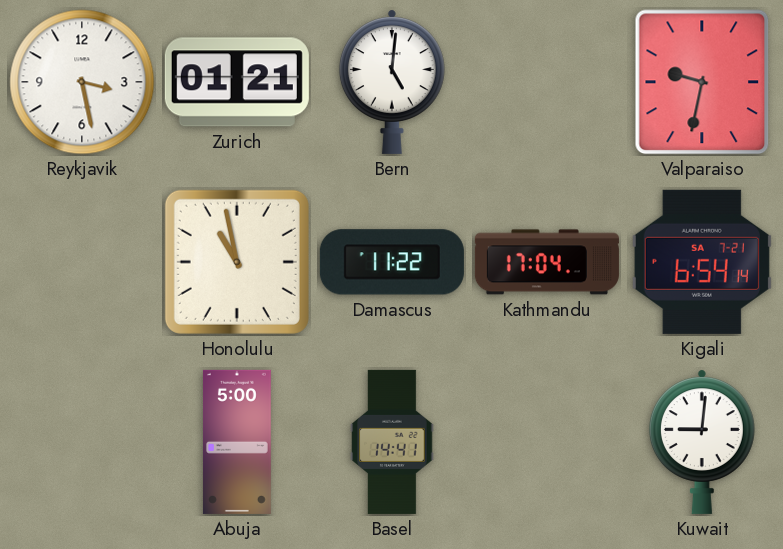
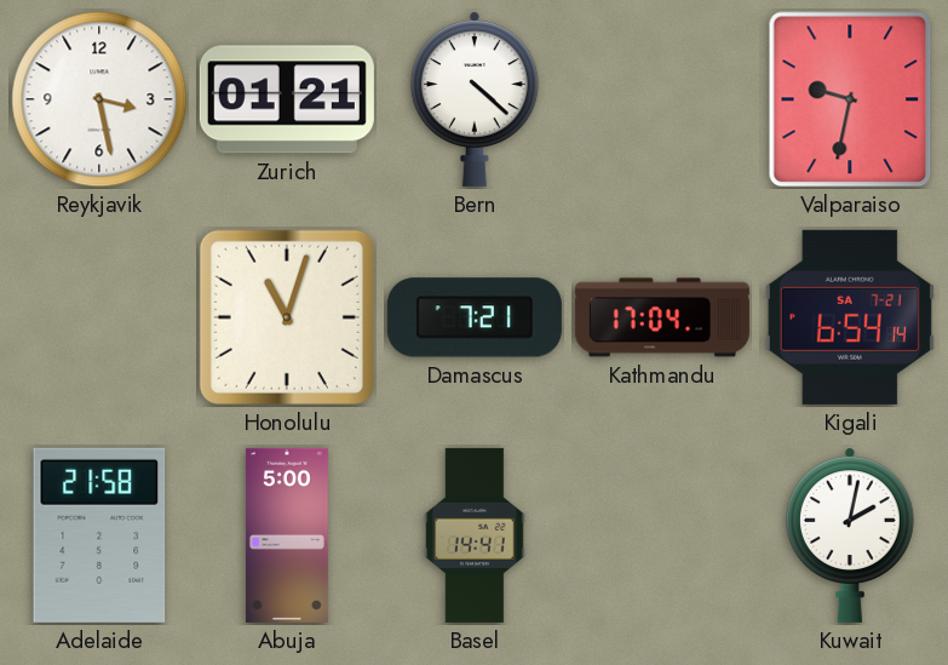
Bern: 5:01 -> 4:22 (475, 99)
Honolulu: 10:58 -> 11:03 (287, 317)
Damascus: 11:22 -> 7:21 (475, 317)
Adelaide: none -> 21:58 (99, 535)
Kuwait: 9:01 -> 2:02 (850, 535)
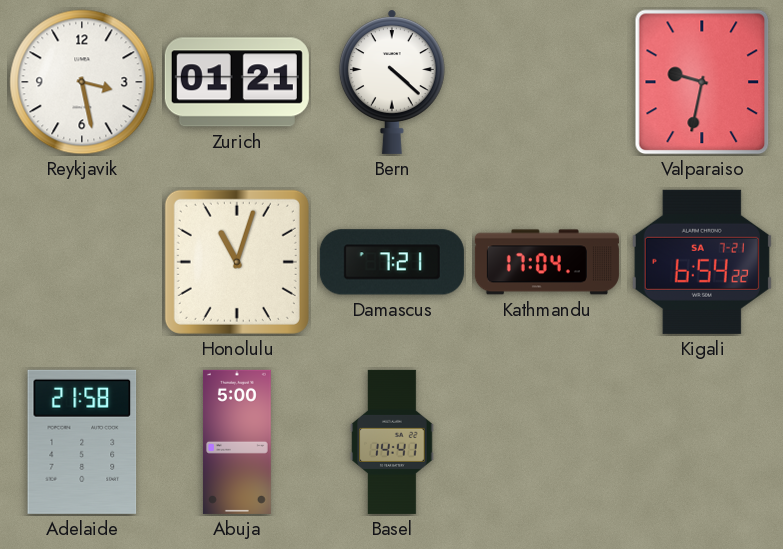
Kigali: 6:54:14 -> 6:54:22 (702, 262)
Kuwait: 2:02 -> none (850, 535)
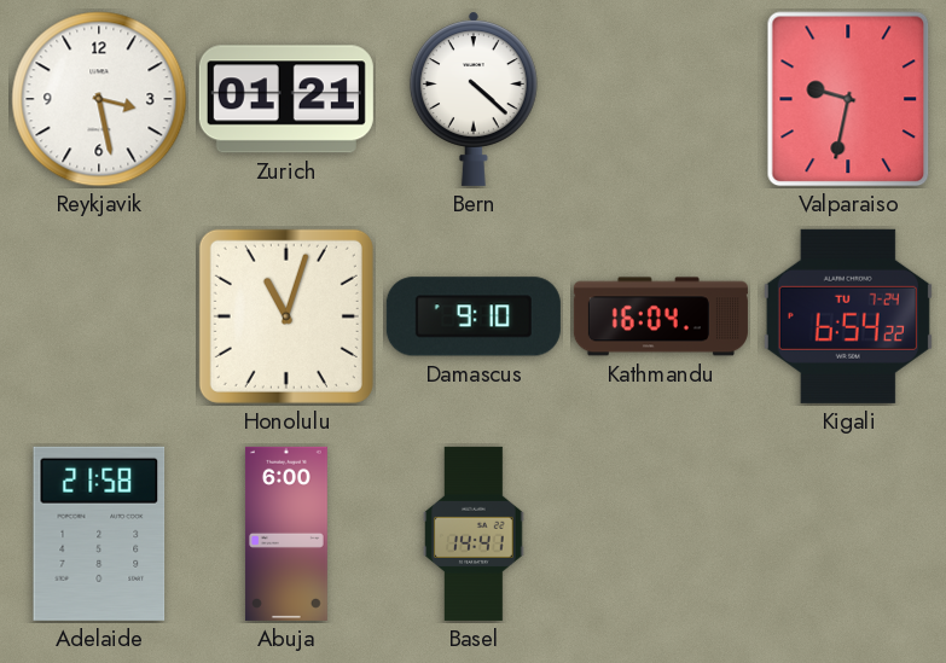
Damascus: 7:21 -> 9:10 (474, 316)
Kathmandu: 17:04 -> 16:04 (661, 316)
Kigali date: SA 7-21 -> TU 7-24 (848, 316)
Abuja: 5:00 -> 6:00 (286, 534)
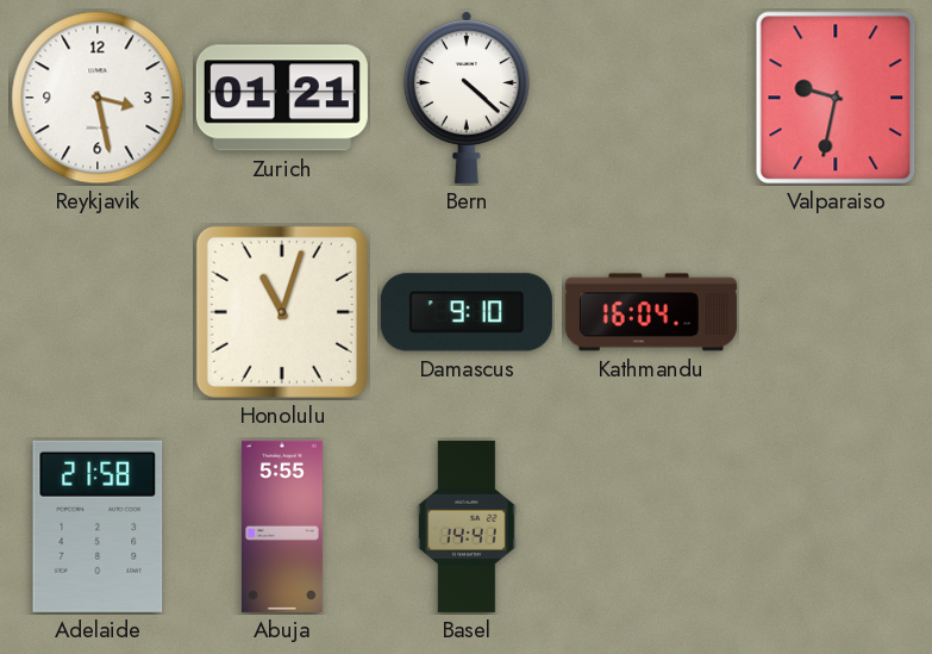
Kigali: 6:54 -> none (848, 316)
Abuja: 6:00 -> 5:55 (282, 527)
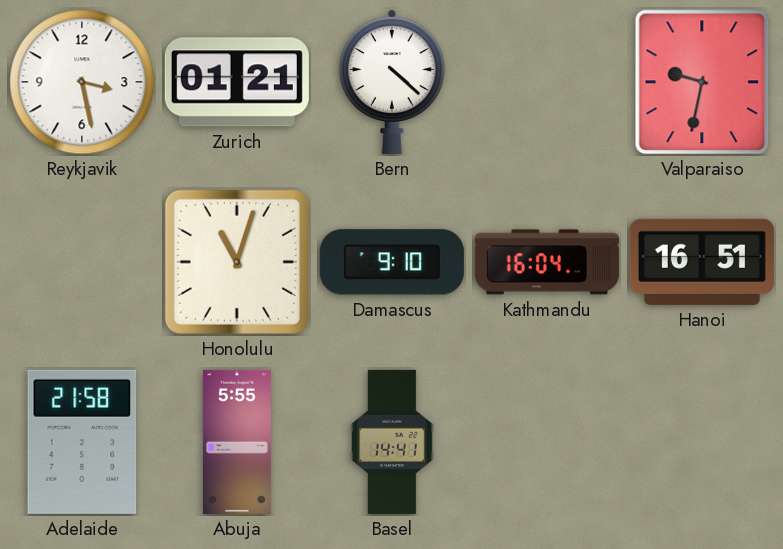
Hanoi: none -> 16:51 (702, 262)
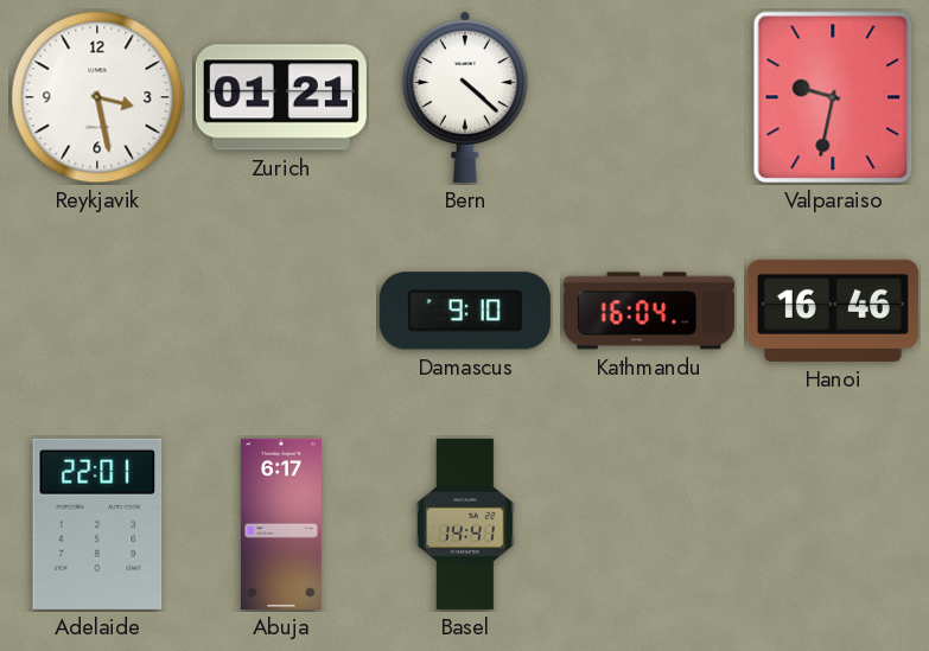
Honolulu: 11:03 -> none (237, 262)
Hanoi: 16:51 -> 16:46 (833, 311)
Adelaide: 21:58 -> 22:01 (97, 524)
Abuja: 5:55 -> 6:17 (281, 524)
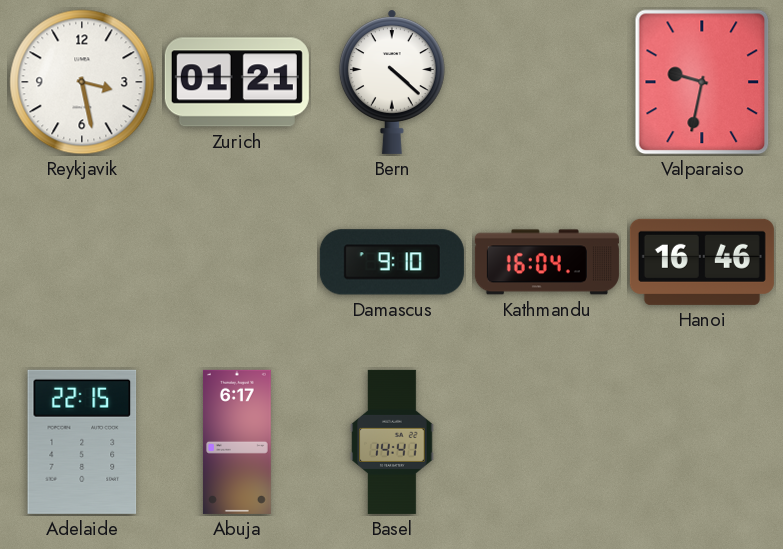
Adelaide: 22:01 -> 22:15 (82, 442)
